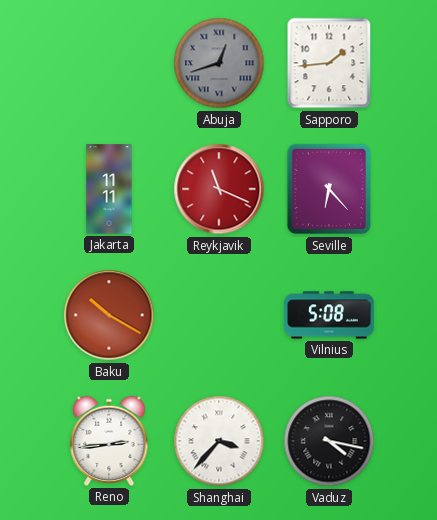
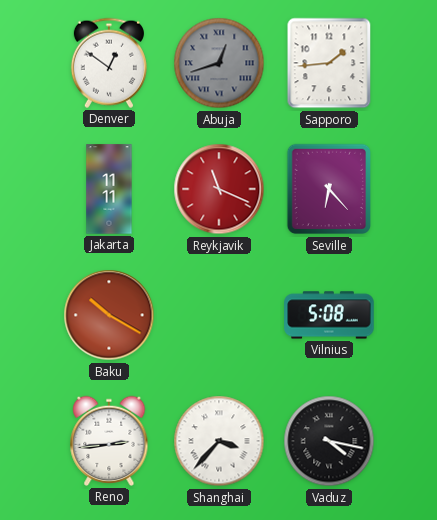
Denver: none -> 12:51 (109, 63)
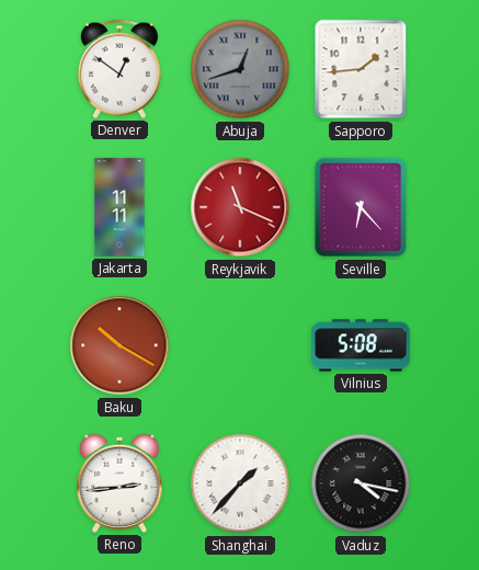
Shanghai: 3:37 -> 1:37 (240, 483)
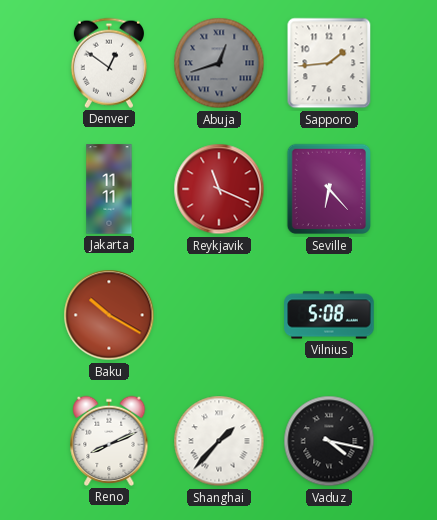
Reno: 2:44 -> 8:11 (109, 441)
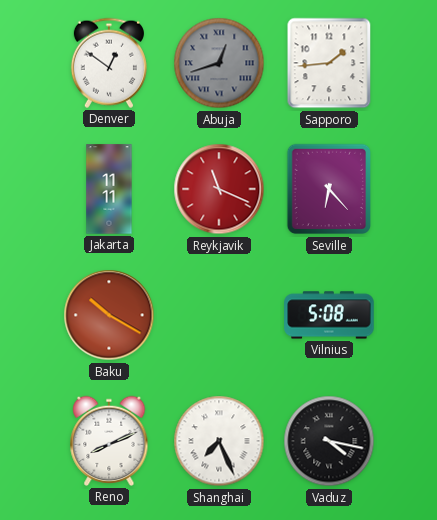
Shanghai: 1:37 -> 7:26 (219, 441)
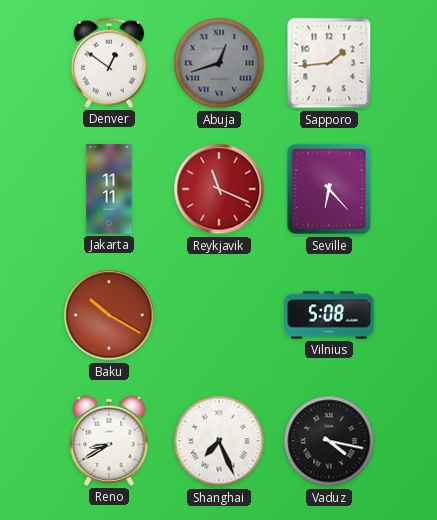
Reno: 8:11 -> 8:40 (109, 441)
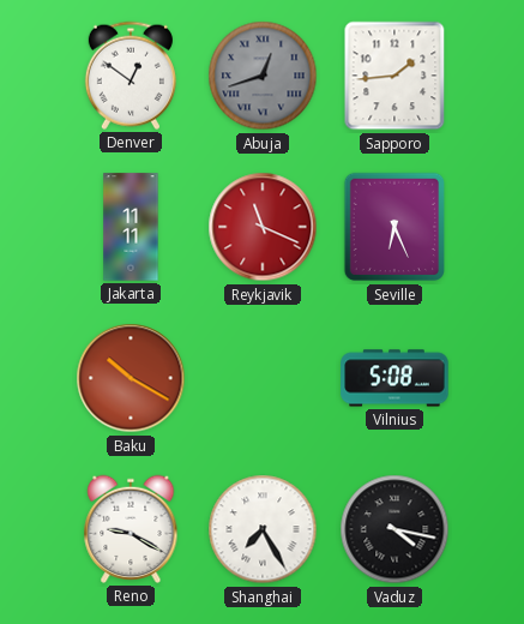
Seville: 6:23 -> 6:26 (393, 227)
Reno: 8:40 -> 9:20 (131, 529)
Shanghai: 7:26 -> 7:25 (263, 529)
